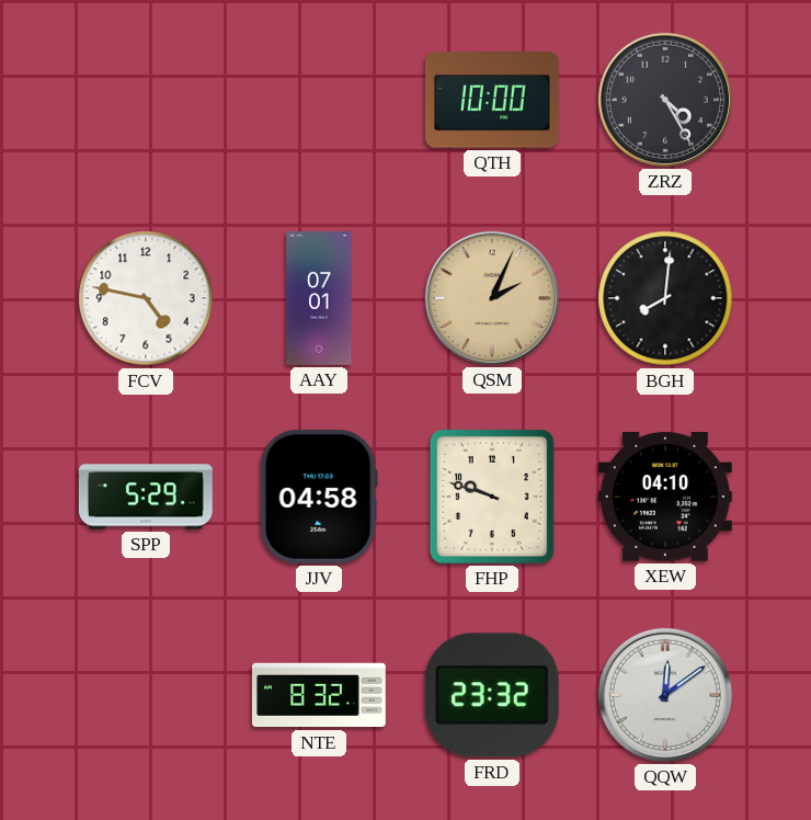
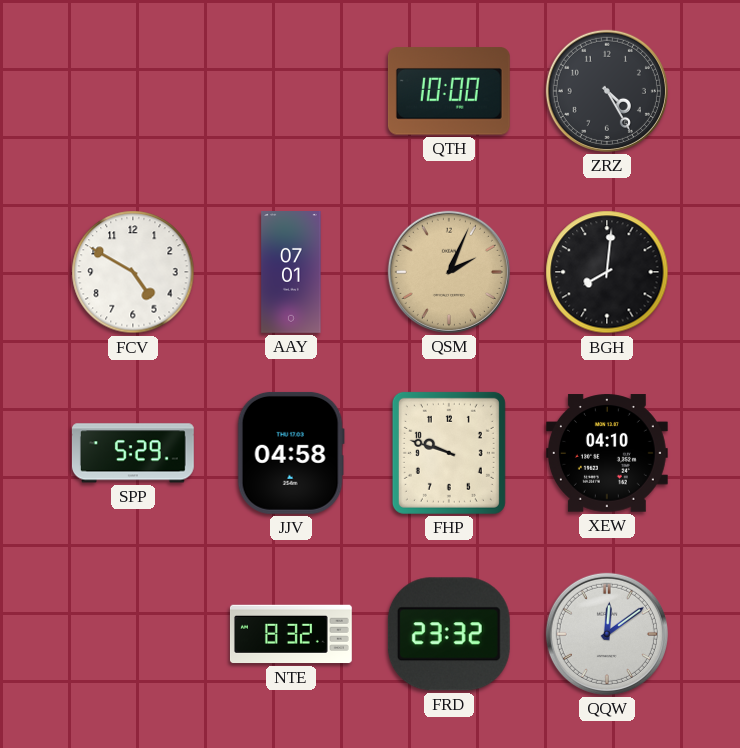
FCV: 4:47 -> 4:50 (133, 272)
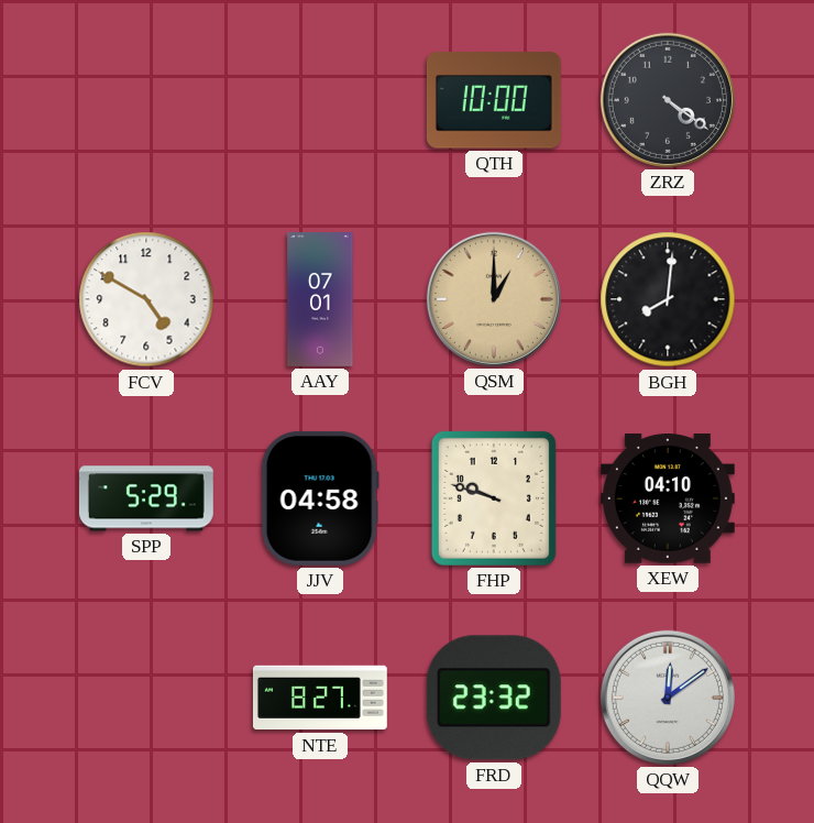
ZRZ: 4:25 -> 4:21 (668, 100)
QSM: 2:04 -> 1:00 (494, 299)
NTE: 8:32 -> 8:27 (320, 698)
